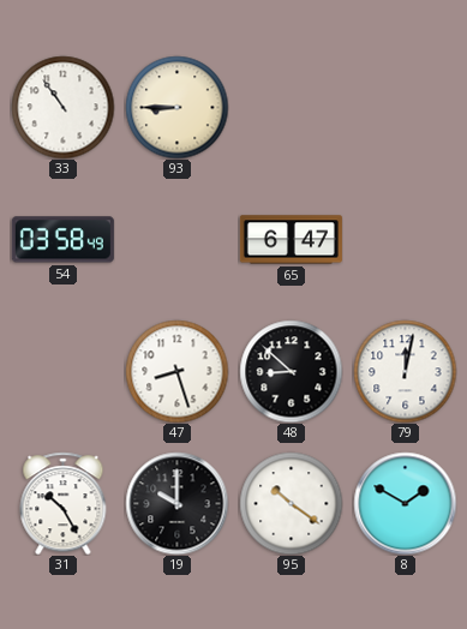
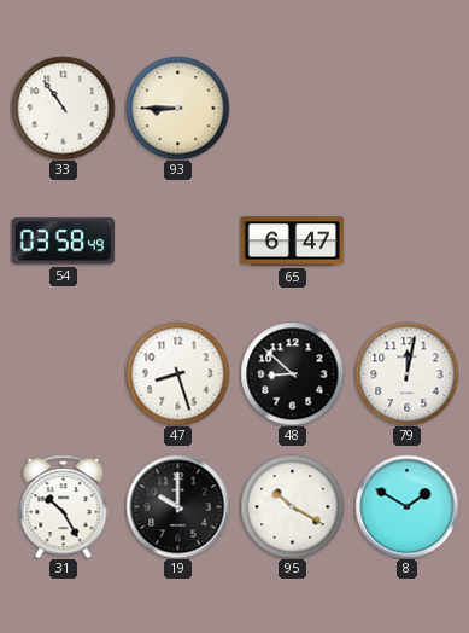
95: 10:21 -> 10:20 (292, 506)
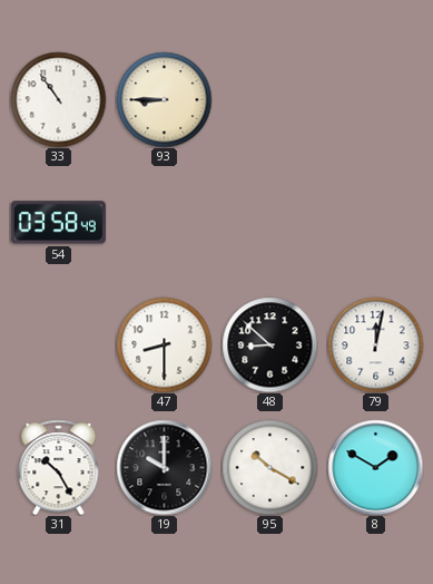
65: 6:47 -> none (292, 242)
47: 8:27 -> 8:30 (164, 344)
